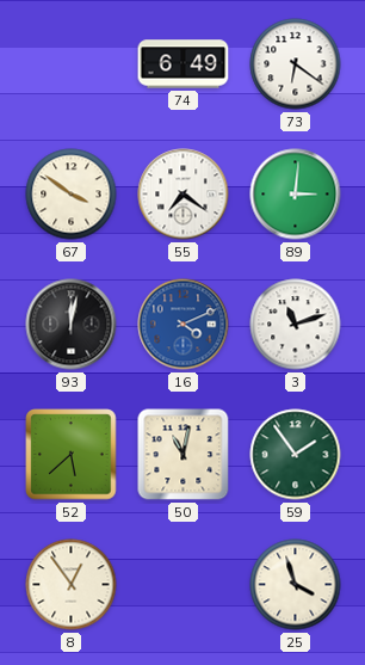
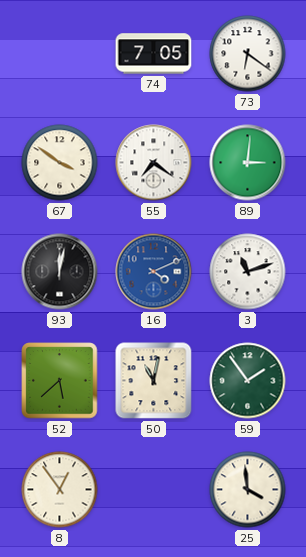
74: 6:49 -> 7:05 (154, 54)
25: 3:57 -> 3:59 (248, 490)
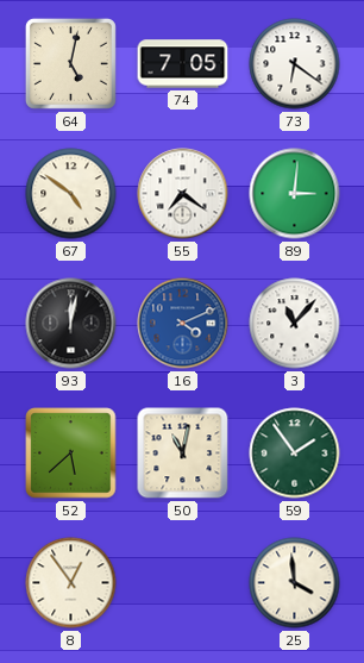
64: none -> 5:02 (70, 63)
67: 3:51 -> 4:51 (71, 194)
3: 11:12 -> 11:07 (295, 324)
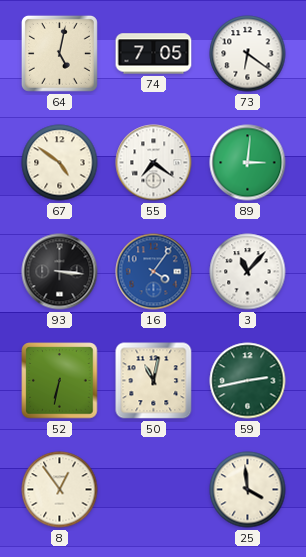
93: 12:02 -> 3:16 (60, 272)
16: 4:11 -> 4:06 (154, 272)
52: 5:38 -> 6:32 (60, 381)
59: 1:54 -> 2:43 (248, 381)
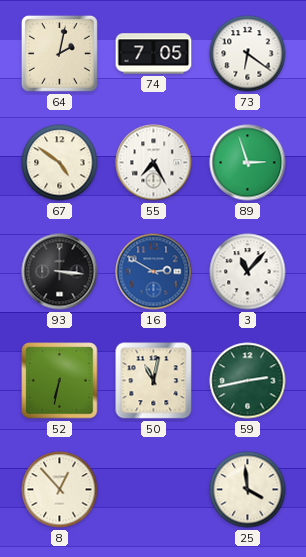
64: 5:02 -> 2:02 (59, 53)
55: 7:21 -> 7:25 (154, 163)
89: 3:01 -> 2:57 (248, 163)
16: 4:06 -> 2:50 (154, 272)
8: 12:54 -> 12:53 (60, 490)
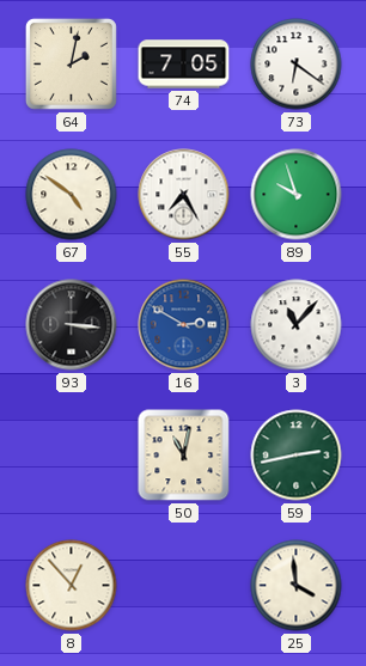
89: 2:57 -> 9:57 (297, 195)
52: 6:32 -> none (60, 381)
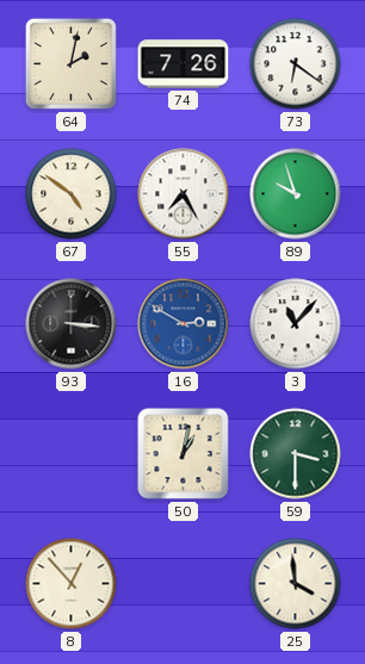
74: 7:05 -> 7:26 (184, 64)
50: 11:02 -> 1:02 (184, 454)
59: 2:43 -> 3:30 (296, 454)
